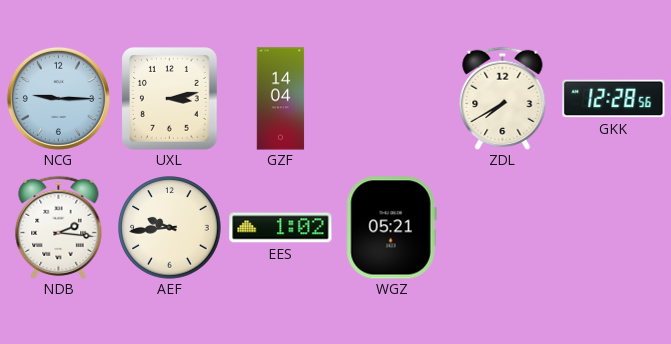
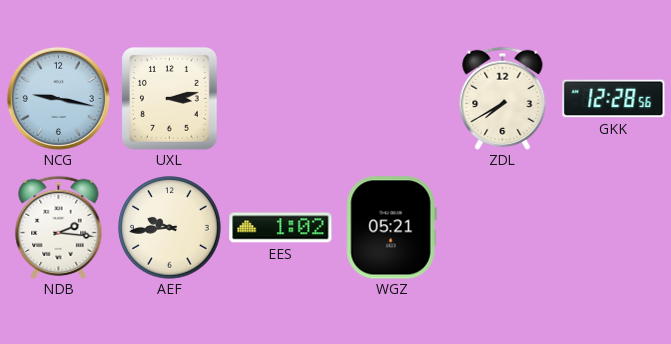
NCG: 9:15 -> 9:17 (58, 98)
GZF: 14:04 -> none (281, 99)
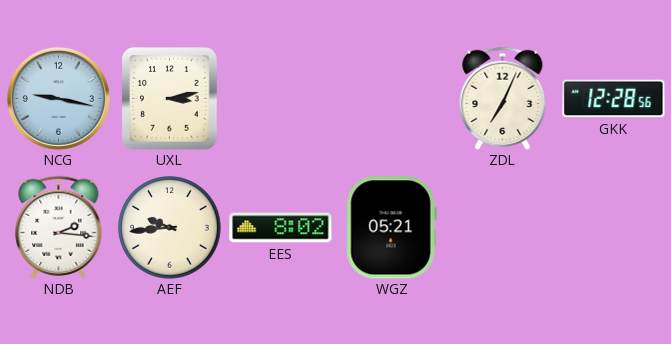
ZDL: 7:40 -> 7:04 (503, 98)
EES: 1:02 -> 8:02 (281, 228)
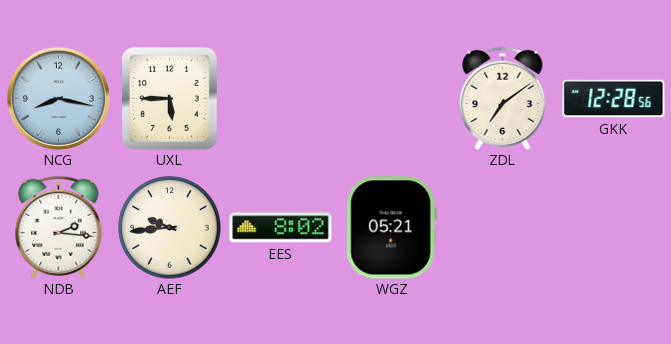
NCG: 9:17 -> 8:17 (58, 98)
UXL: 3:13 -> 5:45 (170, 99)
ZDL: 7:04 -> 7:09 (503, 98)
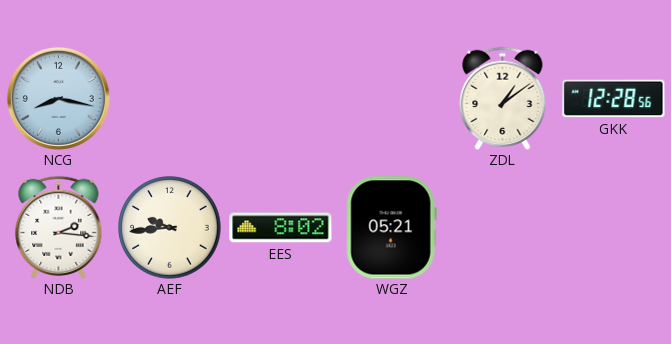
UXL: 5:45 -> none (170, 99)
ZDL: 7:09 -> 1:09 (503, 98)
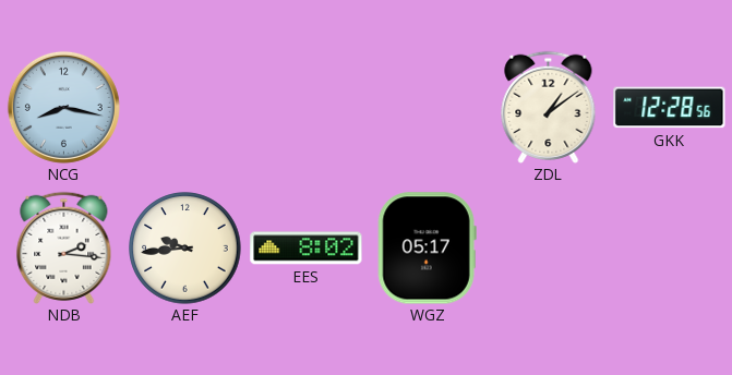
WGZ: 05:21 -> 05:17 (427, 249)
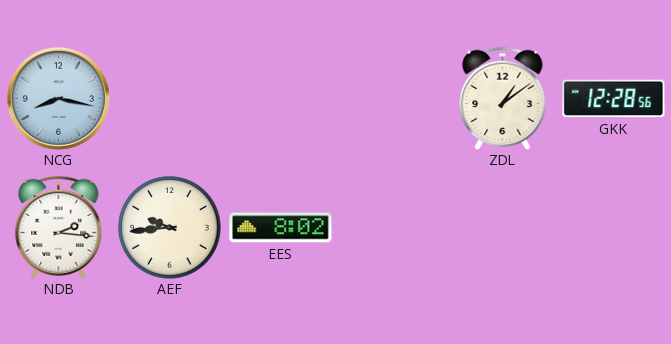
WGZ: 05:17 -> none (427, 249)
